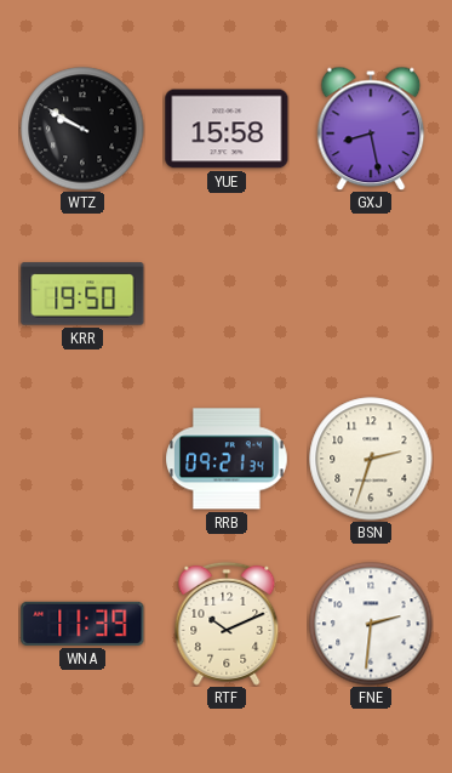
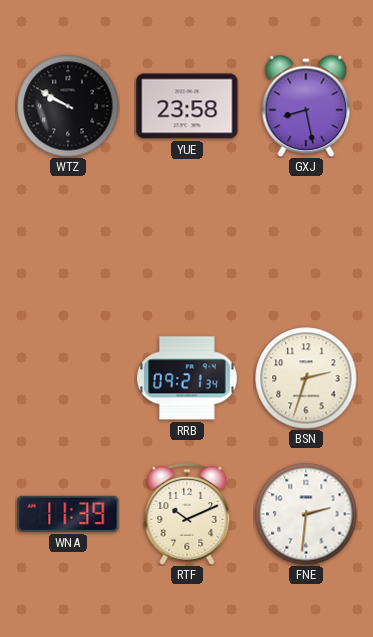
YUE: 15:58 -> 23:58 (187, 106)
KRR: 19:50 -> none (82, 294)
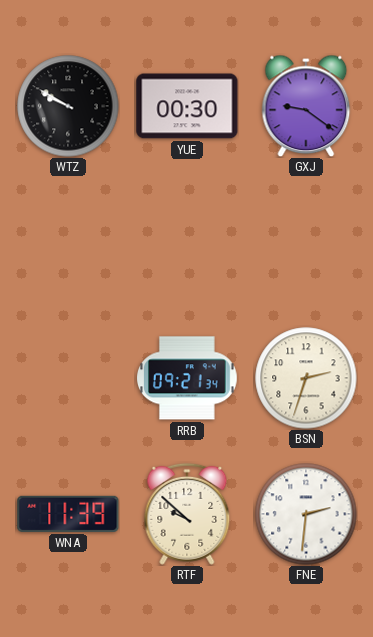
YUE: 23:58 -> 00:30 (187, 106)
GXJ: 8:28 -> 9:21 (306, 106)
RTF: 10:11 -> 9:52 (187, 514)
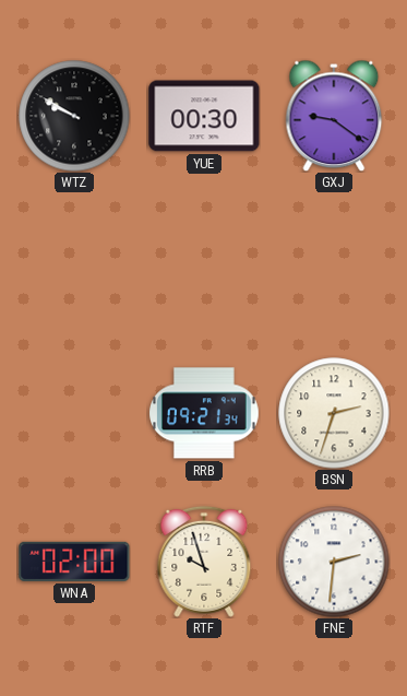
WNA: 11:39 -> 02:00 (74, 562)
RTF: 9:52 -> 9:57 (204, 562)
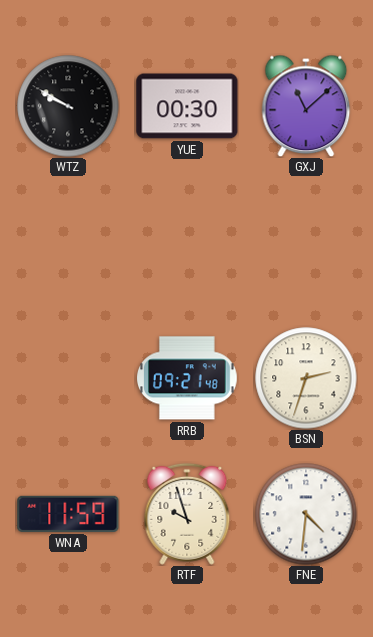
GXJ: 9:21 -> 11:08 (306, 106)
RRB: 09:21:34 -> 09:21:48 (188, 378)
WNA: 02:00 -> 11:59 (68, 514)
FNE: 2:31 -> 4:31 (306, 514)
